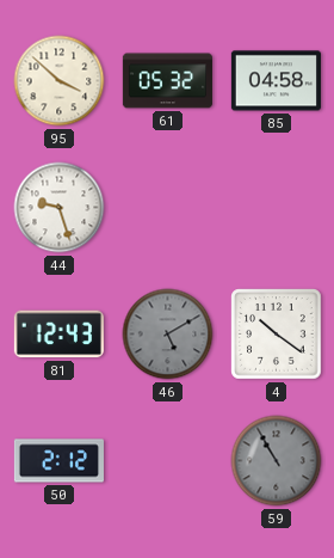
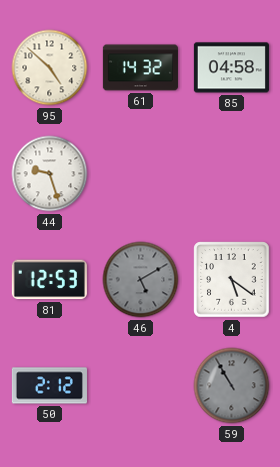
95: 3:52 -> 4:52 (50, 68)
61: 05:32 -> 14:32 (140, 68)
81: 12:43 -> 12:53 (49, 280)
4: 10:21 -> 5:21 (232, 280)
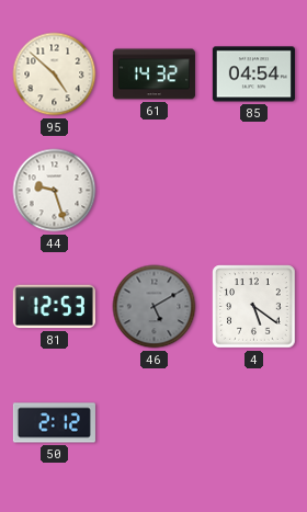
85: 04:58 -> 04:54 (253, 75)
59: 10:55 -> none (232, 386)
